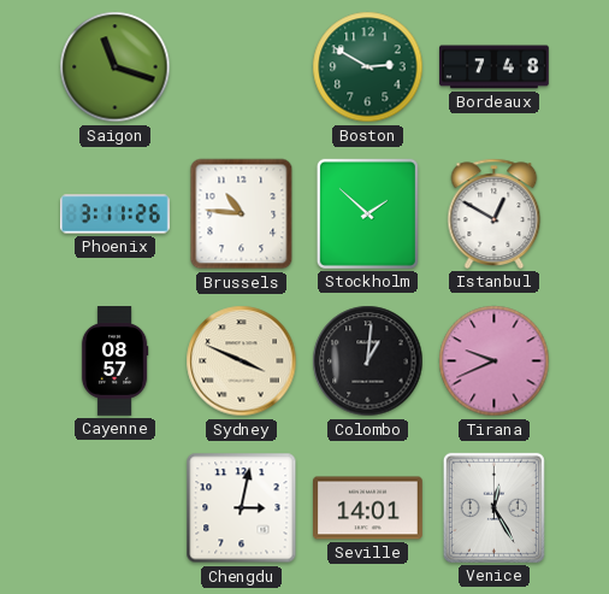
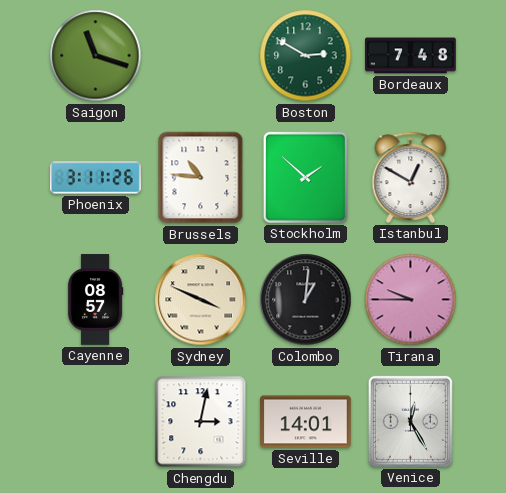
Tirana: 9:41 -> 9:45 (411, 300)
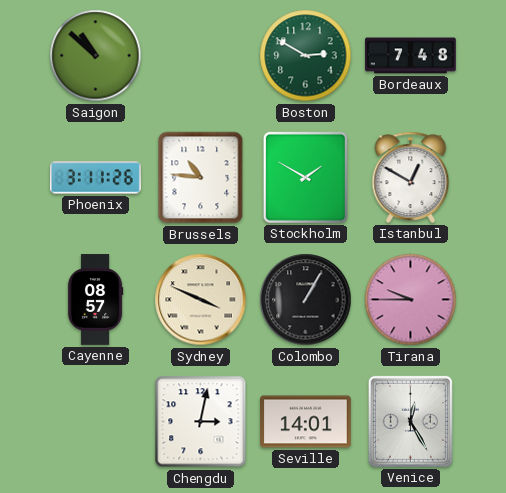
Saigon: 11:18 -> 10:52 (96, 56)
Stockholm: 1:52 -> 1:50 (305, 177)
Colombo: 1:01 -> 1:05 (306, 300)
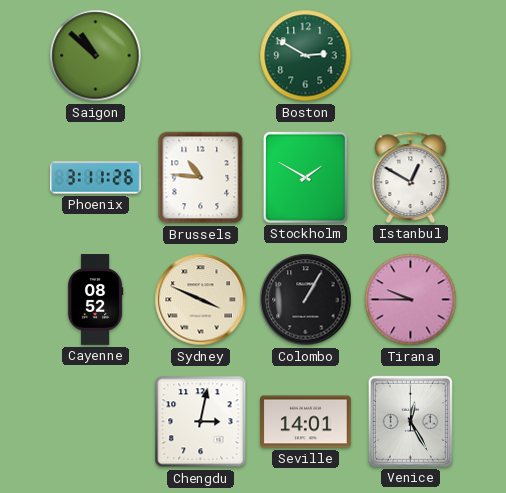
Bordeaux: 7:48 -> none (411, 56)
Cayenne: 08:57 -> 08:52 (95, 300)
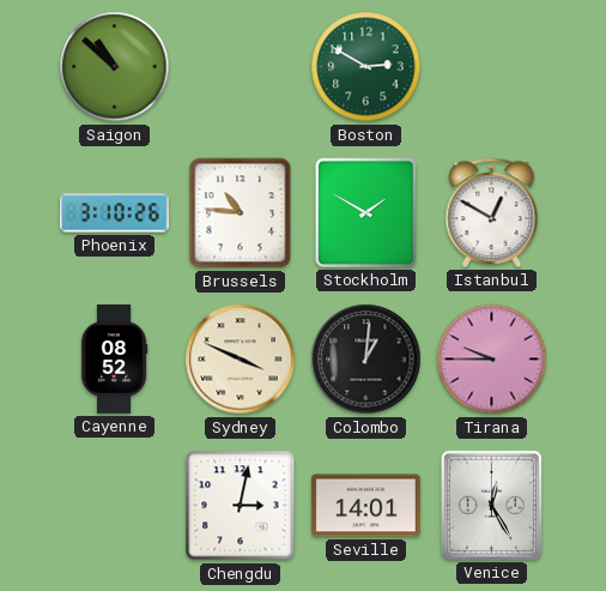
Phoenix: 3:11 -> 3:10 (115, 213)
Colombo: 1:05 -> 1:01 (366, 360)
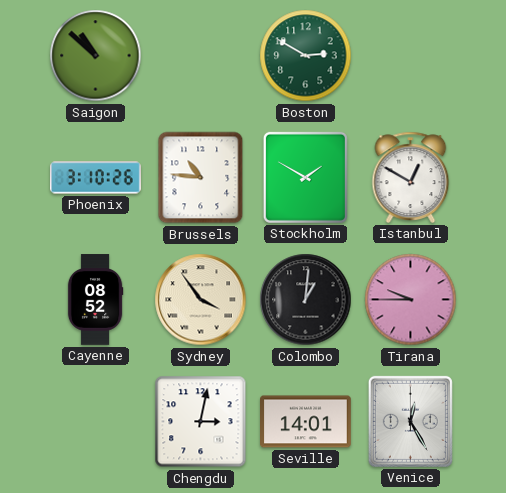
Sydney: 3:49 -> 3:54 (201, 300)
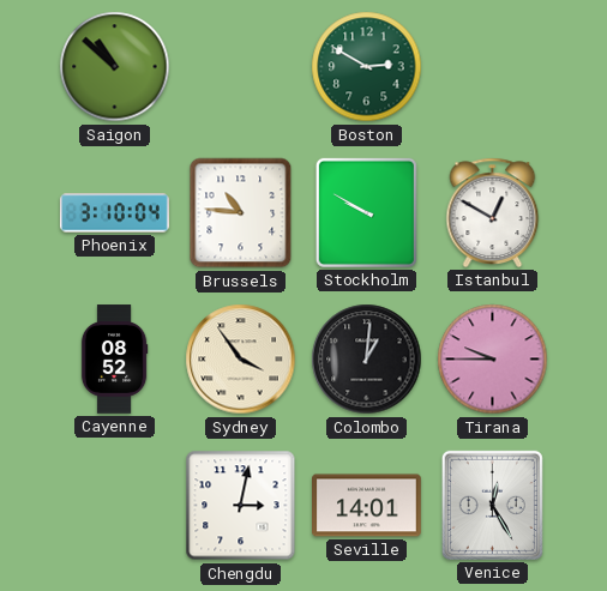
Phoenix: 3:10:26 -> 3:10:04 (115, 213)
Stockholm: 1:50 -> 9:50 (366, 212)
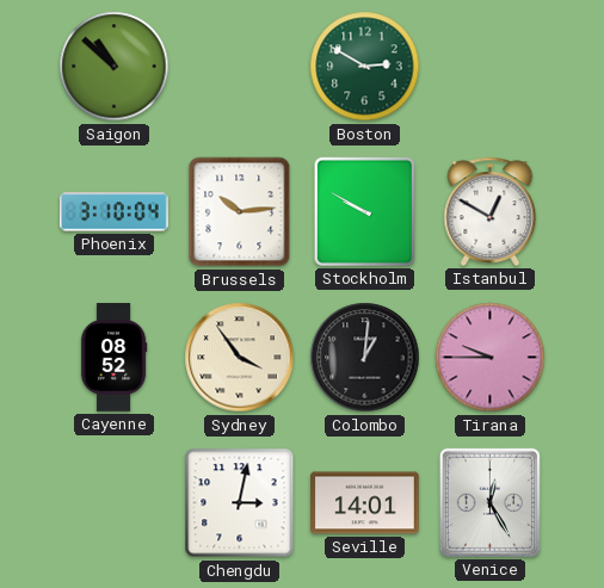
Brussels: 10:46 -> 10:14 (240, 212)
